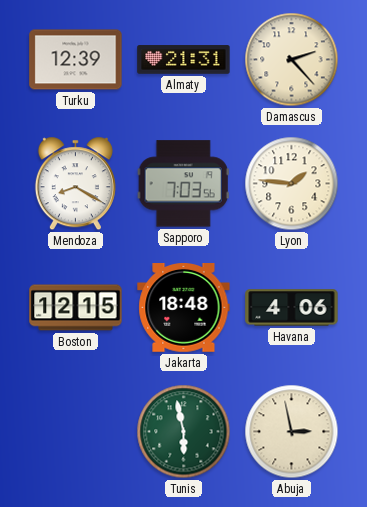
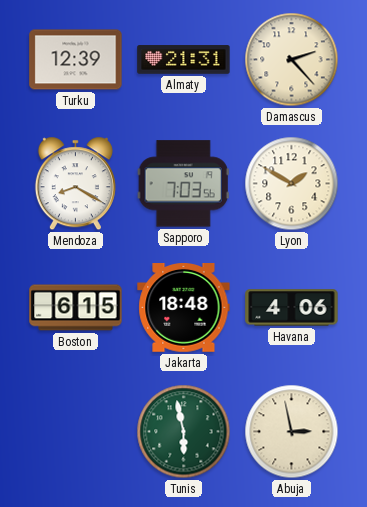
Lyon: 1:46 -> 1:50 (292, 184)
Boston: 12:15 -> 6:15 (76, 308)
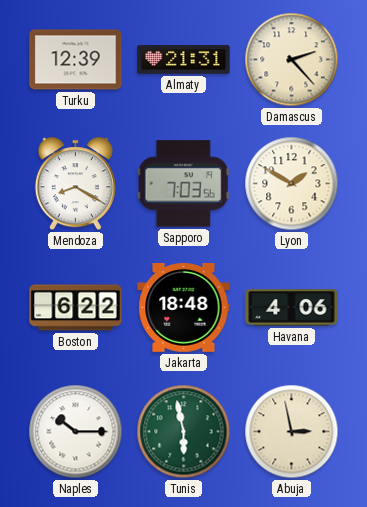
Boston: 6:15 -> 6:22 (76, 308)
Naples: none -> 10:15 (76, 432)
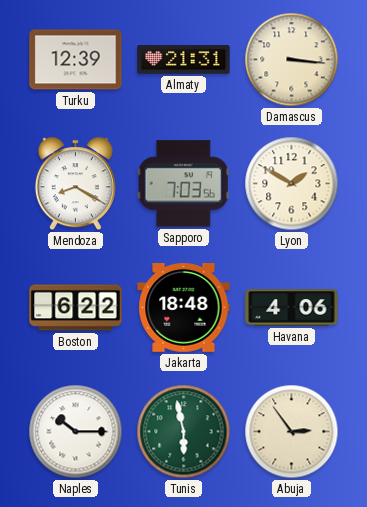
Damascus: 2:23 -> 3:16 (292, 60)
Abuja: 2:58 -> 2:54 (292, 432)
